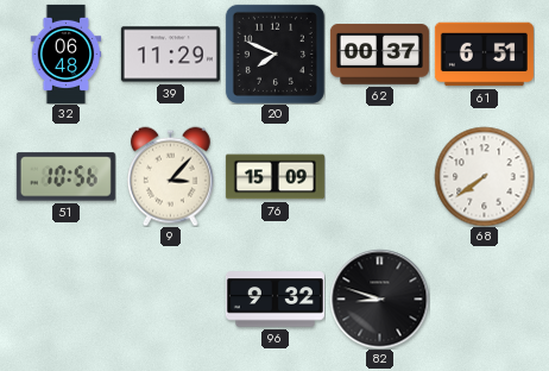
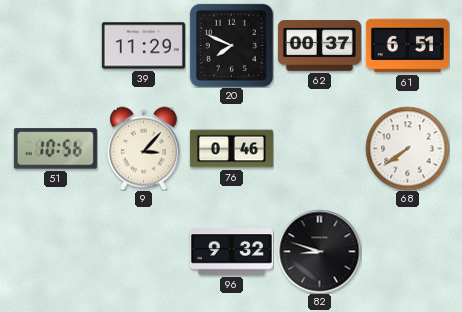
32: 06:48 -> none (67, 54)
76: 15:09 -> 0:46 (231, 149)
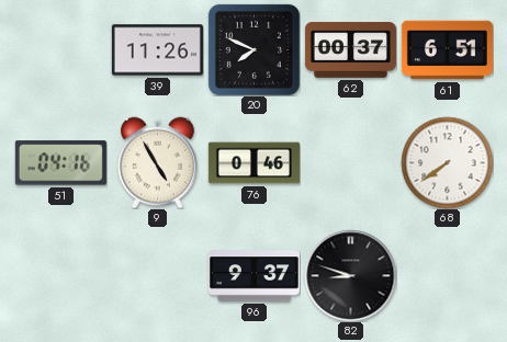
39: 11:29 -> 11:26 (157, 50)
51: 10:56 -> 04:16 (60, 163)
9: 3:07 -> 4:55 (157, 162)
96: 9:32 -> 9:37 (253, 276)
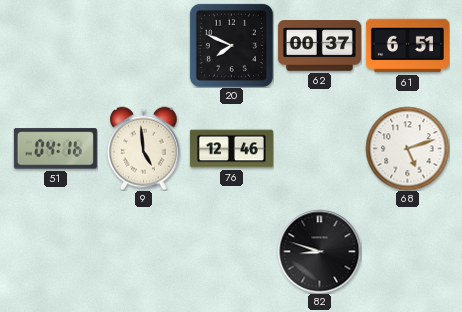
39: 11:26 -> none (157, 50)
9: 4:55 -> 4:59 (143, 148)
76: 0:46 -> 12:46 (231, 149)
68: 7:39 -> 5:12 (407, 148)
96: 9:37 -> none (253, 276)
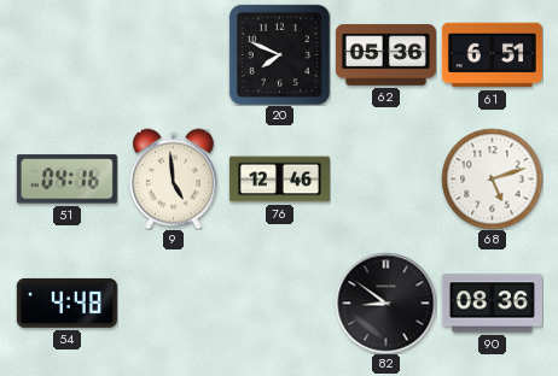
62: 00:37 -> 05:36 (385, 55)
54: none -> 4:48 (66, 302)
82: 8:48 -> 8:51 (385, 302)
90: none -> 08:36 (492, 304)
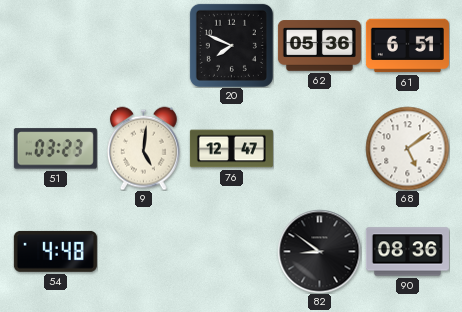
51: 04:16 -> 03:23 (55, 149)
9: 4:59 -> 5:01 (143, 148)
76: 12:46 -> 12:47 (231, 149)
68: 5:12 -> 5:09 (407, 148)
